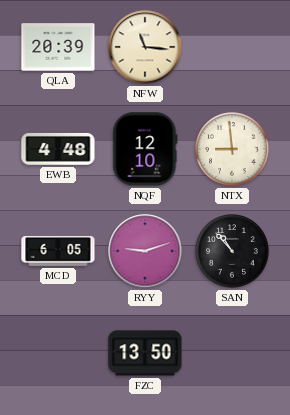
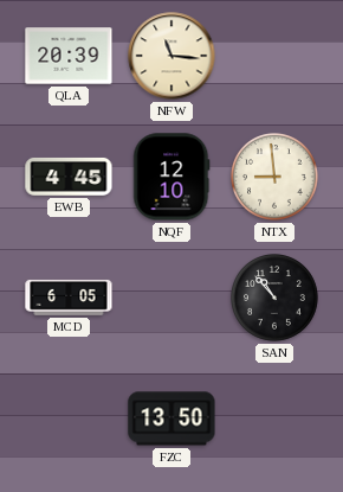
EWB: 4:48 -> 4:45 (69, 177)
RYY: 9:12 -> none (145, 251)
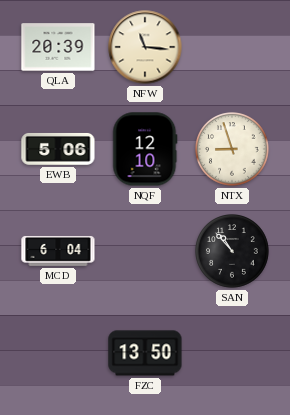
EWB: 4:45 -> 5:06 (58, 149)
NTX: 8:59 -> 8:57 (233, 150)
MCD: 6:05 -> 6:04 (58, 251)
